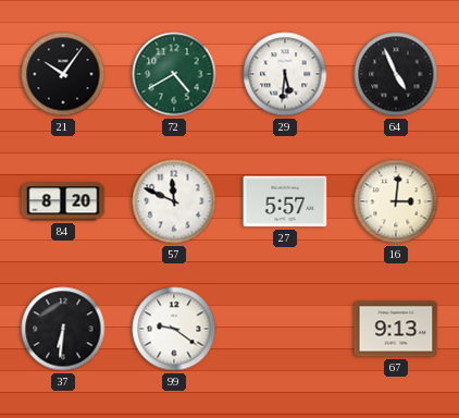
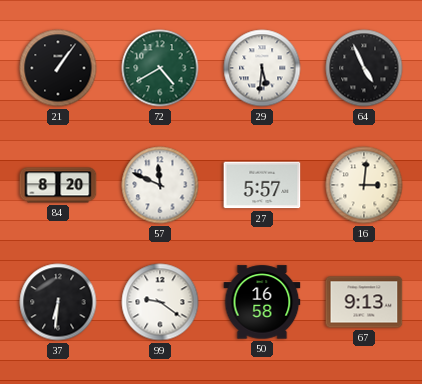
21: 10:06 -> 1:06 (58, 68)
50: none -> 16:58 (262, 302)
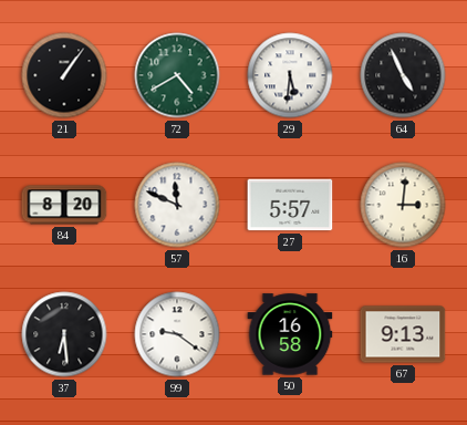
37: 6:31 -> 6:29 (64, 334)
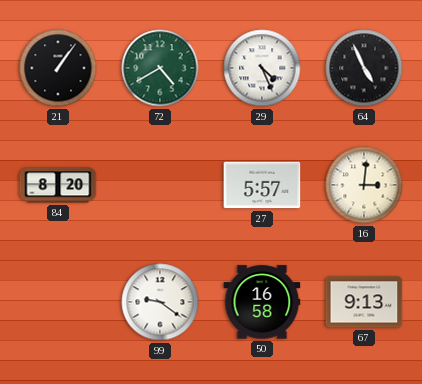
29: 5:31 -> 4:26 (262, 68)
57: 11:49 -> none (177, 205)
37: 6:29 -> none (64, 334)
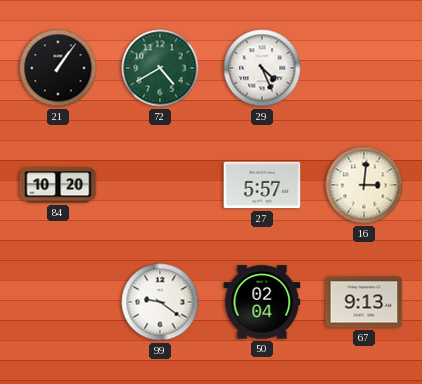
64: 4:56 -> none (364, 68)
84: 8:20 -> 10:20 (58, 185)
50: 16:58 -> 02:04 (262, 302)
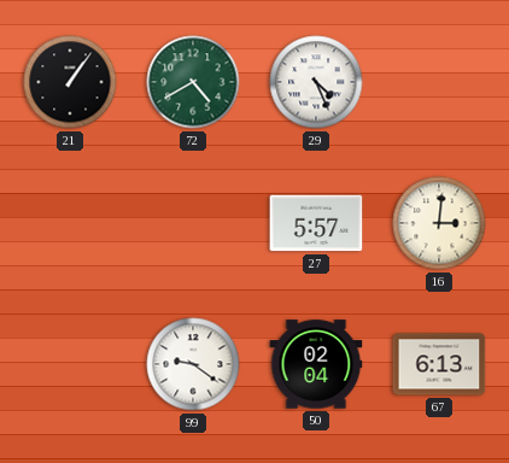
84: 10:20 -> none (58, 185)
67: 9:13 -> 6:13 (439, 364)
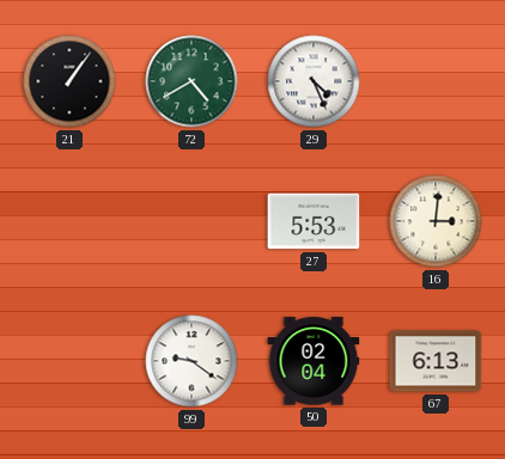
27: 5:57 -> 5:53 (314, 221)
